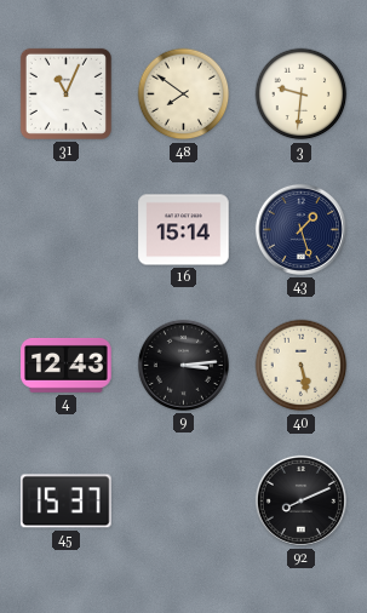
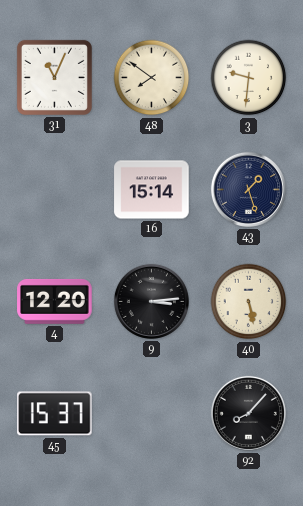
4: 12:43 -> 12:20 (55, 301)
92: 8:11 -> 8:07 (248, 413)
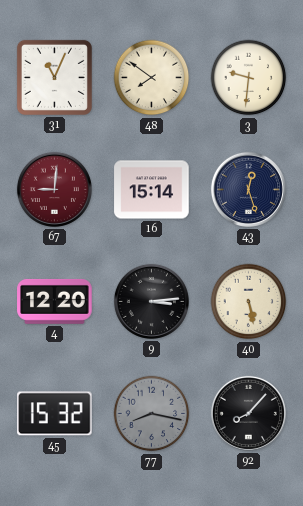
67: none -> 9:01 (54, 189)
43: 1:27 -> 12:27 (248, 189)
45: 15:37 -> 15:32 (55, 414)
77: none -> 8:17 (152, 414)
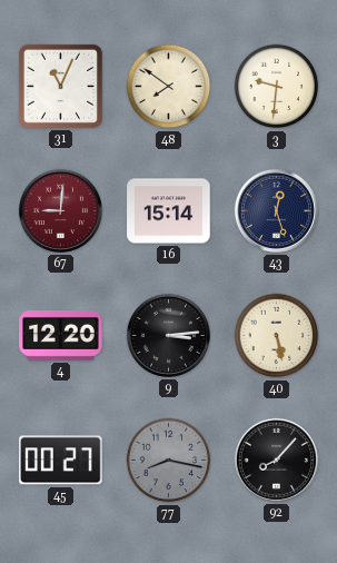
45: 15:32 -> 00:27 (61, 461)
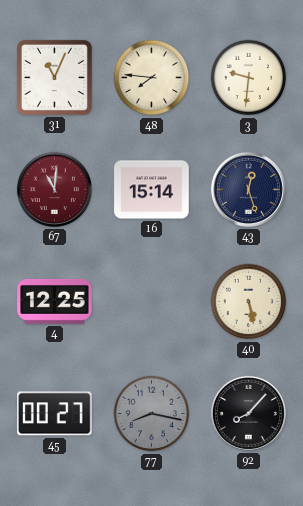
48: 7:51 -> 7:46 (152, 78)
67: 9:01 -> 11:01 (54, 189)
4: 12:20 -> 12:25 (55, 301)
9: 3:14 -> none (168, 335)
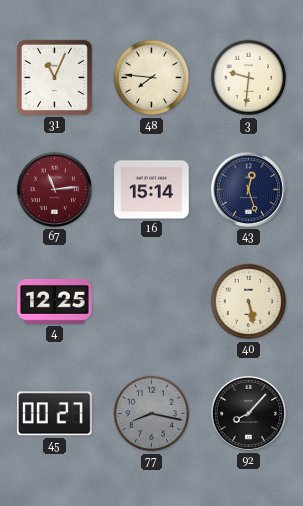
67: 11:01 -> 11:14 (54, 189)
